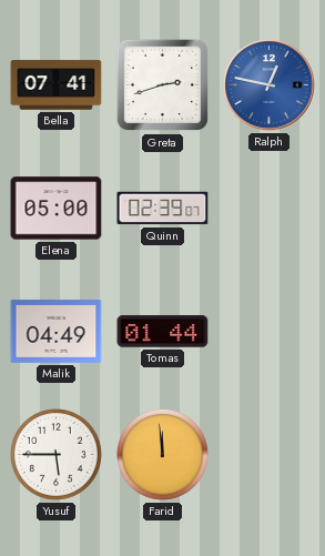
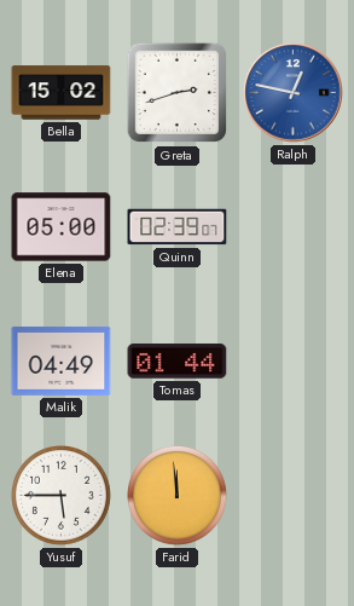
Bella: 07:41 -> 15:02 (62, 93)
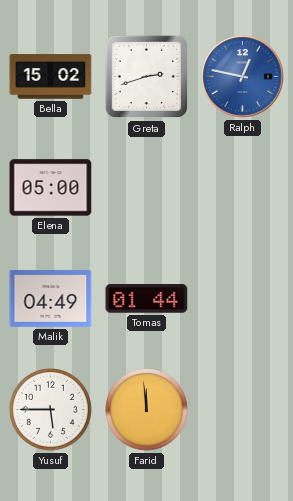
Quinn: 02:39 -> none (178, 227)
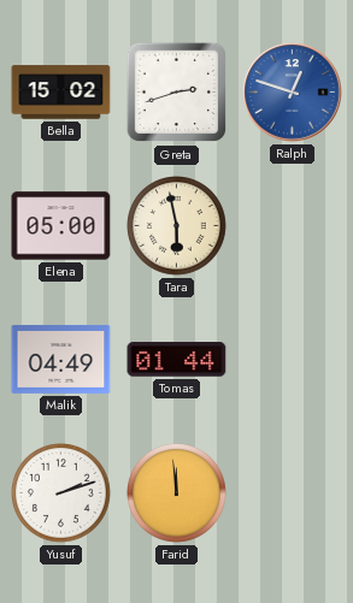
Ralph: 12:47 -> 12:48 (293, 93)
Tara: none -> 5:58 (177, 226)
Yusuf: 5:45 -> 2:12 (61, 493)
